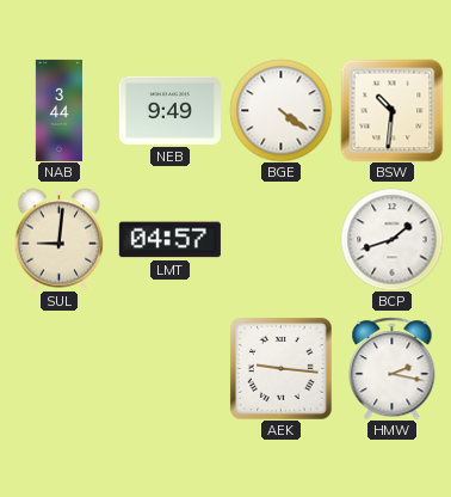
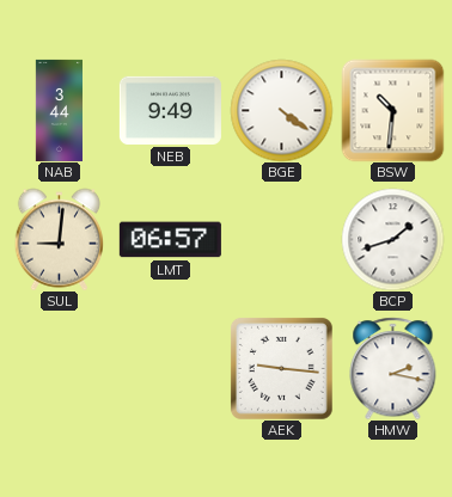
LMT: 04:57 -> 06:57 (170, 240)
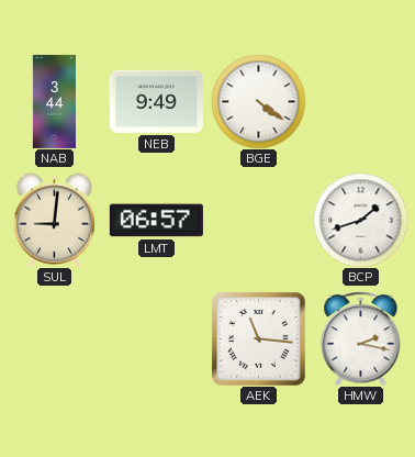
BSW: 10:31 -> none (392, 110)
AEK: 9:16 -> 11:16 (258, 338)
